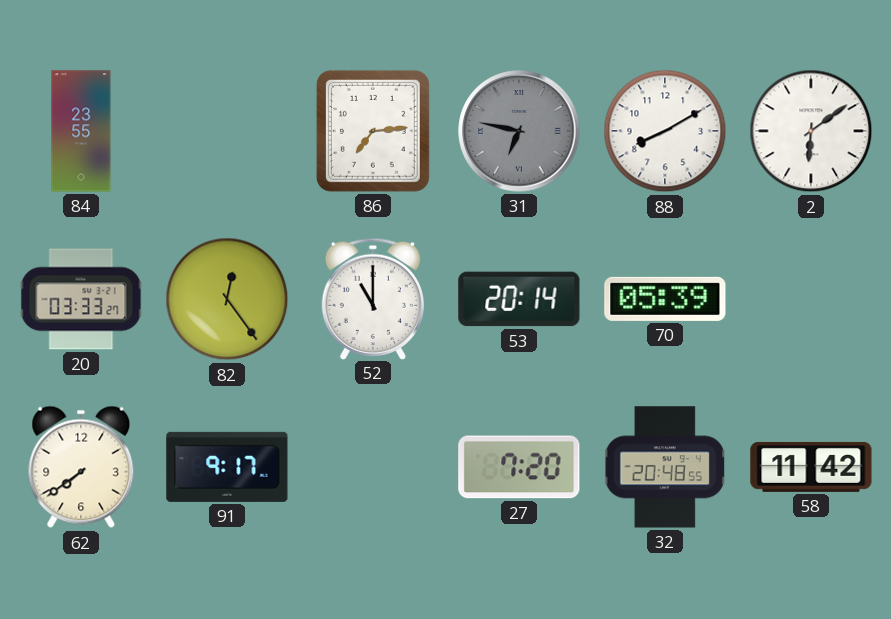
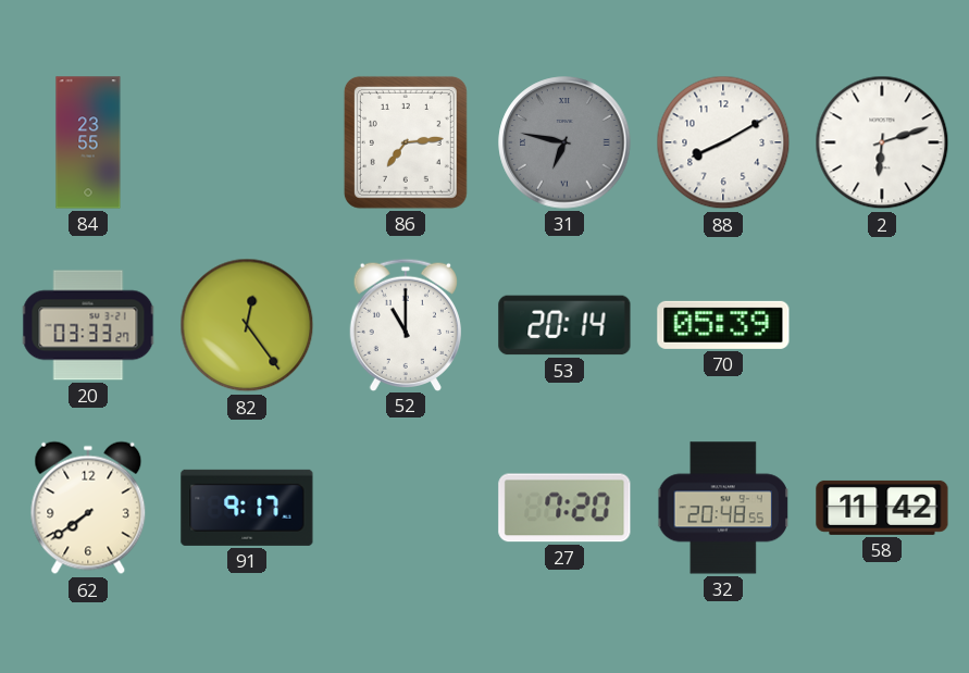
2: 6:09 -> 6:12 (882, 142)
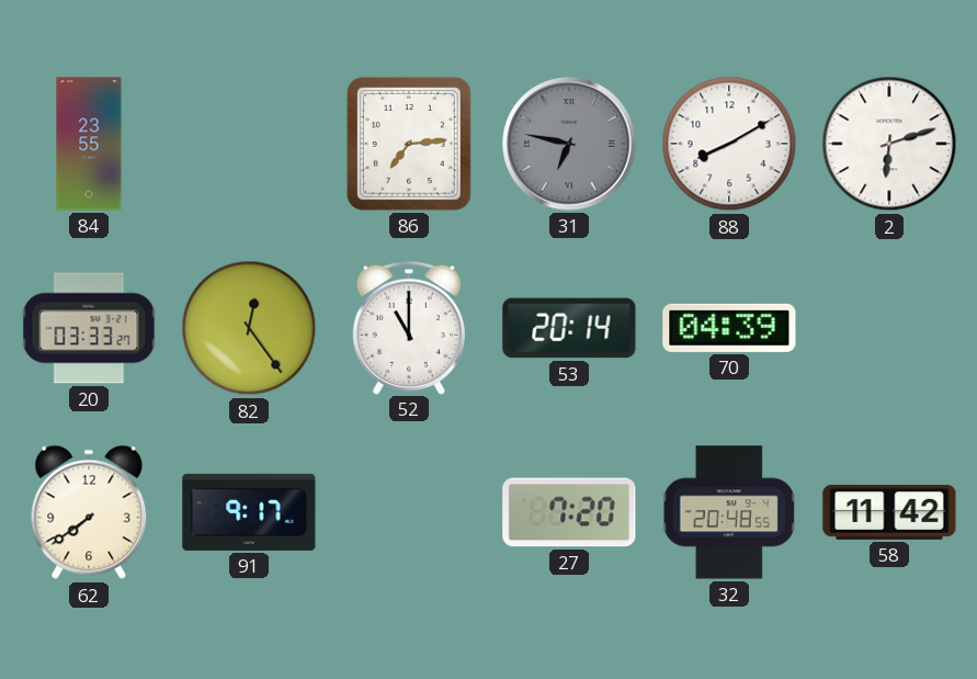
70: 05:39 -> 04:39 (729, 328)
